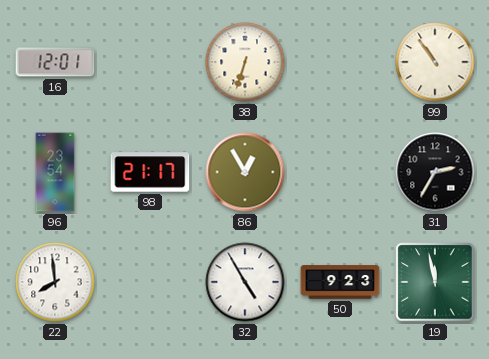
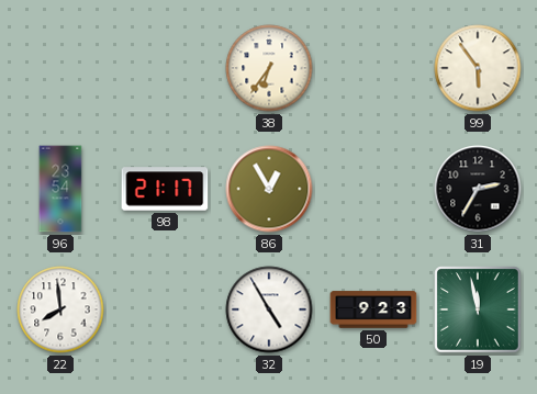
16: 12:01 -> none (55, 62)
38: 6:33 -> 6:36 (269, 68)
99: 10:54 -> 5:54 (478, 68)
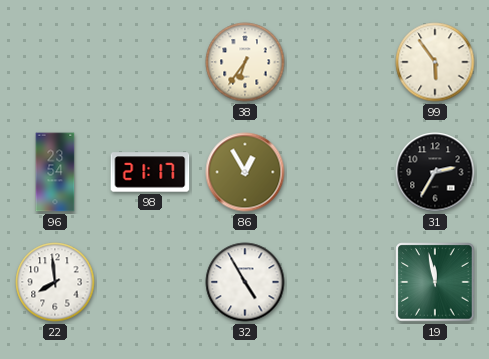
50: 9:23 -> none (373, 309)
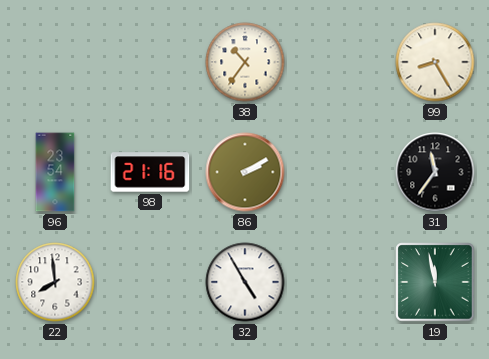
38: 6:36 -> 10:36 (245, 62)
99: 5:54 -> 8:25 (435, 62)
98: 21:17 -> 21:16 (150, 172)
86: 12:55 -> 2:10 (245, 172)
31: 2:35 -> 11:36 (435, 172)
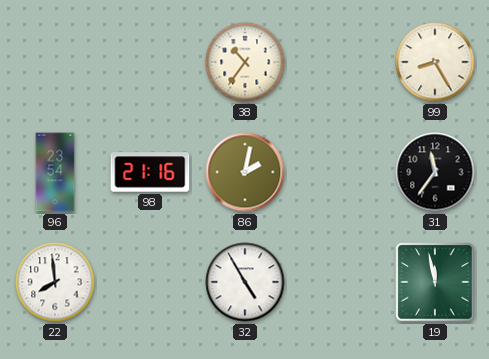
86: 2:10 -> 2:02 (245, 172)
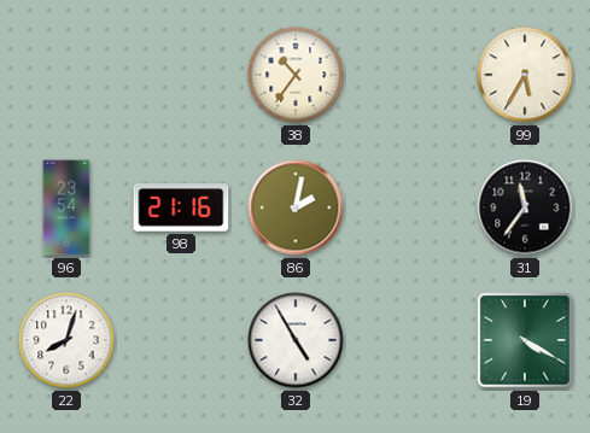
99: 8:25 -> 5:35 (525, 75)
22: 7:59 -> 8:03 (66, 340)
19: 11:58 -> 4:20 (525, 340)
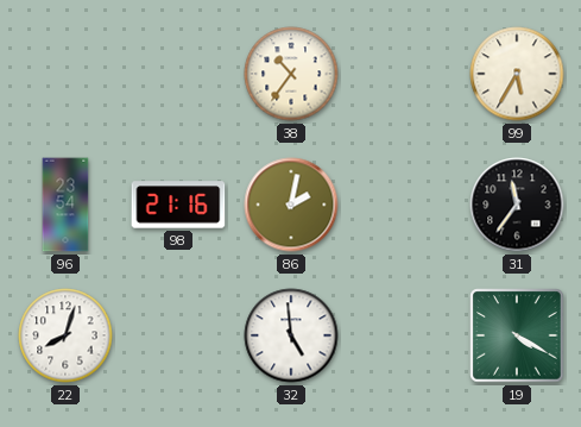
32: 4:55 -> 4:59 (291, 335)
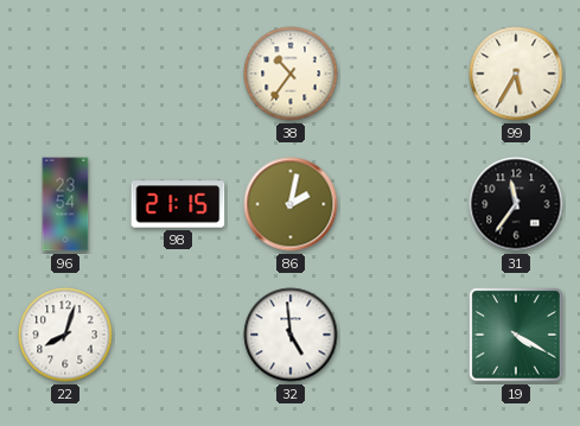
98: 21:16 -> 21:15 (178, 204)
